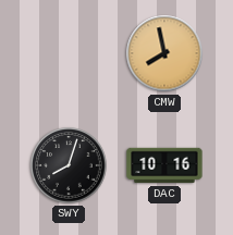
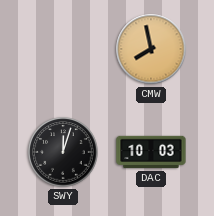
SWY: 8:03 -> 12:03 (63, 152)
DAC: 10:16 -> 10:03 (151, 152)
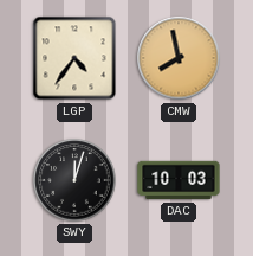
LGP: none -> 4:36 (74, 58)
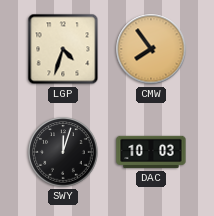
LGP: 4:36 -> 4:33 (63, 49)
CMW: 7:58 -> 7:54 (151, 49)
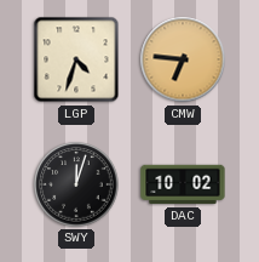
CMW: 7:54 -> 6:46 (183, 59)
DAC: 10:03 -> 10:02 (183, 184)
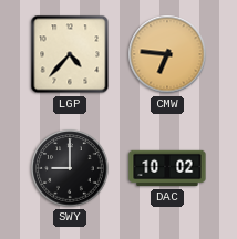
LGP: 4:33 -> 4:37 (70, 54)
SWY: 12:03 -> 9:00 (70, 168)
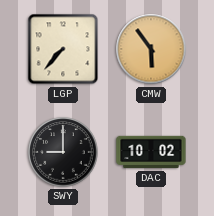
LGP: 4:37 -> 7:37 (63, 49)
CMW: 6:46 -> 5:54 (151, 49)
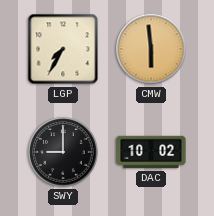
LGP: 7:37 -> 7:35 (63, 49)
CMW: 5:54 -> 5:59 (151, 49)
